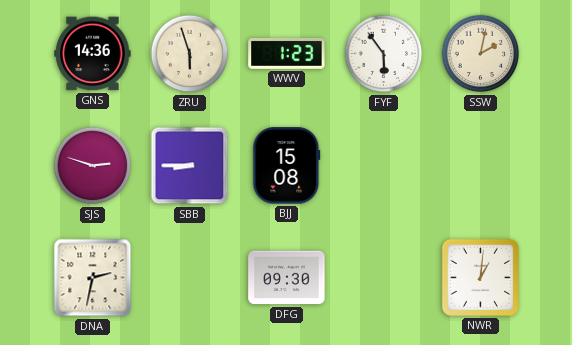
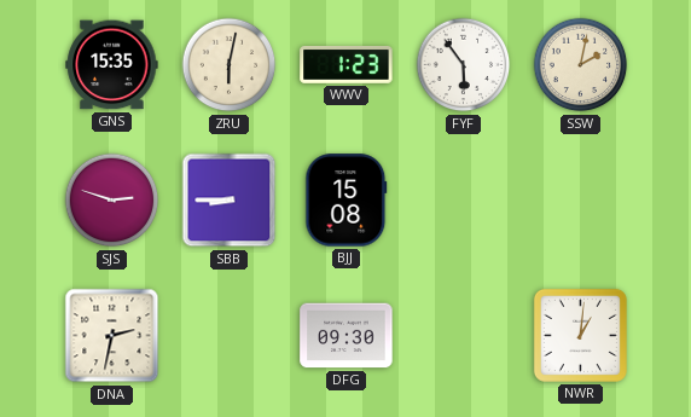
GNS: 14:36 -> 15:35 (112, 65)
ZRU: 5:57 -> 6:02 (230, 65)
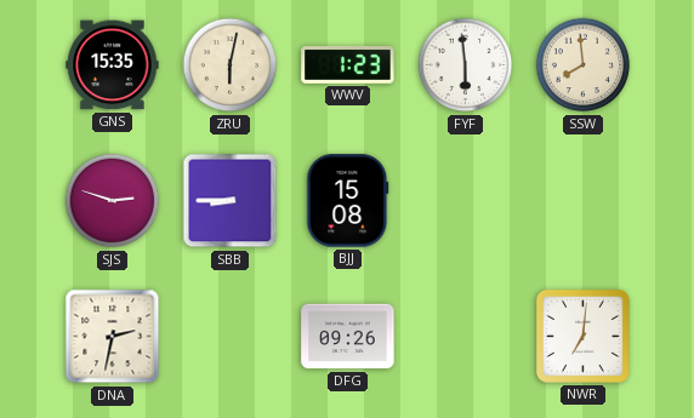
FYF: 5:54 -> 5:59 (466, 65)
SSW: 2:02 -> 7:59 (584, 65)
DFG: 09:30 -> 09:26 (348, 337)
NWR: 1:01 -> 7:01 (582, 336)
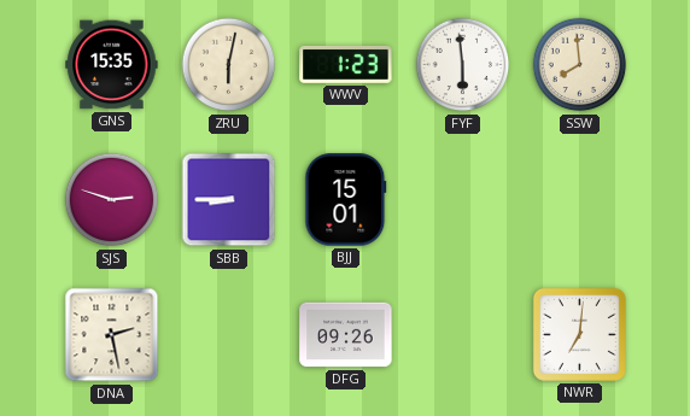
BJJ: 15:08 -> 15:01 (346, 200)
DNA: 2:32 -> 2:28 (112, 335)
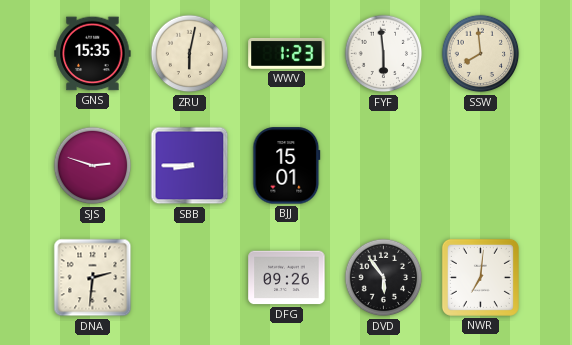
DNA: 2:28 -> 2:31 (93, 278)
DVD: none -> 5:54 (384, 278)
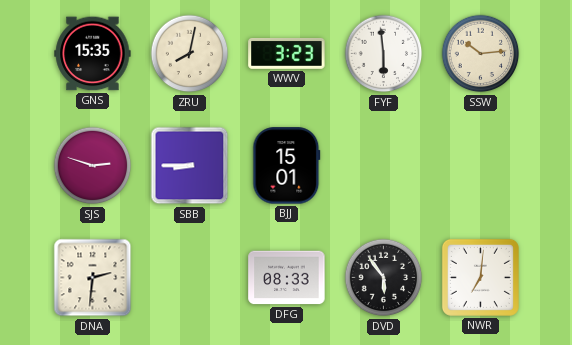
ZRU: 6:02 -> 8:02 (190, 54)
WWV: 1:23 -> 3:23 (287, 54)
SSW: 7:59 -> 10:14 (481, 54)
DFG: 09:26 -> 08:33 (287, 278)
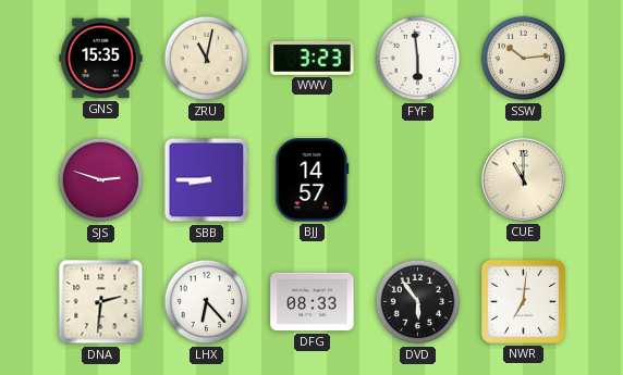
ZRU: 8:02 -> 11:02 (207, 59)
BJJ: 15:01 -> 14:57 (313, 180)
CUE: none -> 11:00 (523, 179)
LHX: none -> 6:23 (207, 302)
